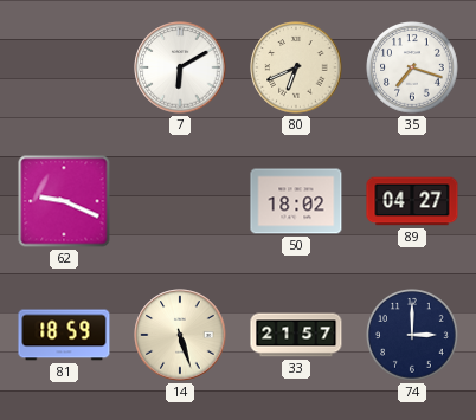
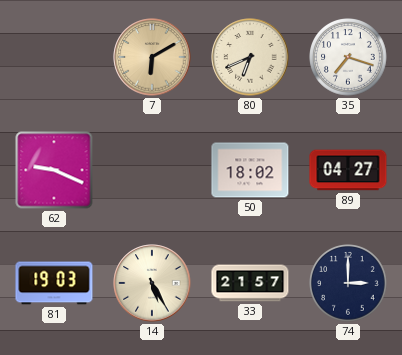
7 dial: white -> champagne (152, 57)
81: 18:59 -> 19:03 (54, 283)
14: 5:27 -> 5:25 (152, 283)
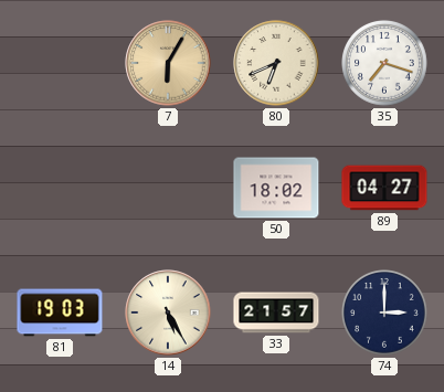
7: 6:10 -> 6:05 (168, 63)
62: 9:19 -> none (54, 170)
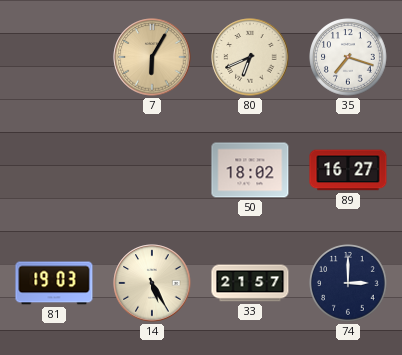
89: 04:27 -> 16:27 (348, 170)
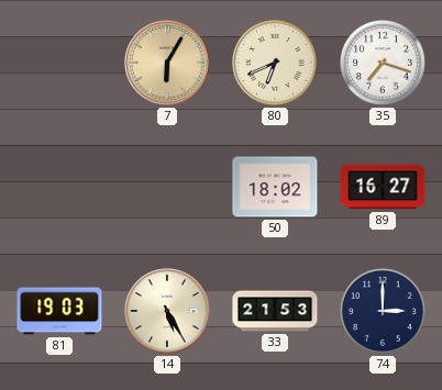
33: 21:57 -> 21:53 (275, 311)
